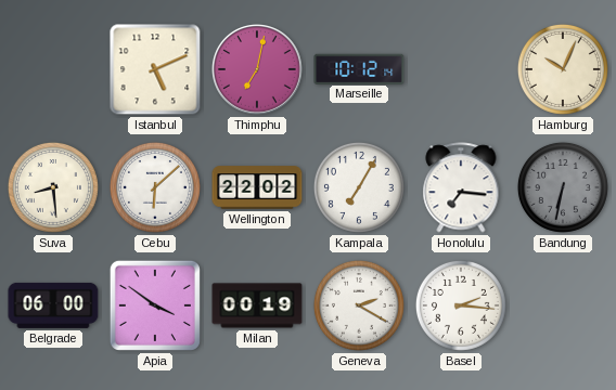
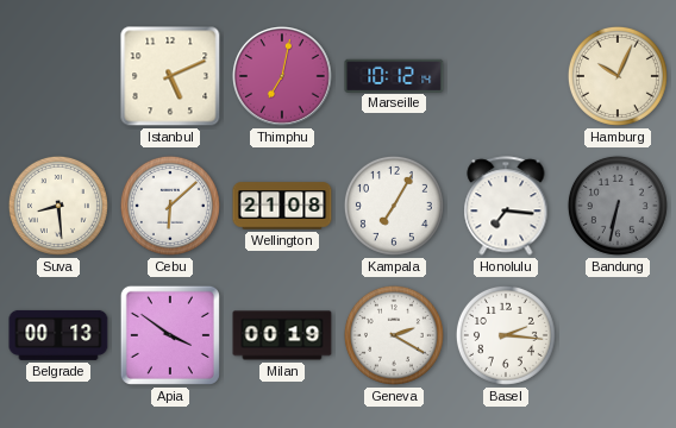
Wellington: 22:02 -> 21:08 (282, 206)
Belgrade: 06:00 -> 00:13 (58, 335)
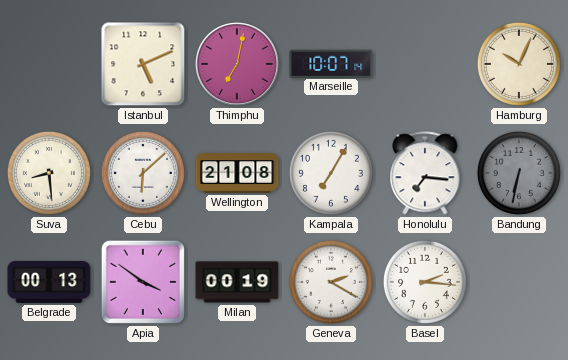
Marseille: 10:12 -> 10:07 (331, 63)
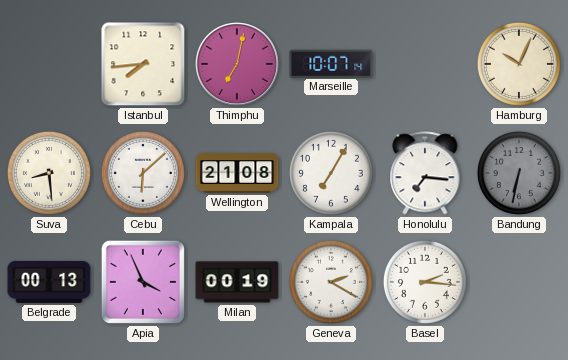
Istanbul: 5:11 -> 7:44 (143, 64)
Apia: 3:51 -> 3:56 (143, 282)
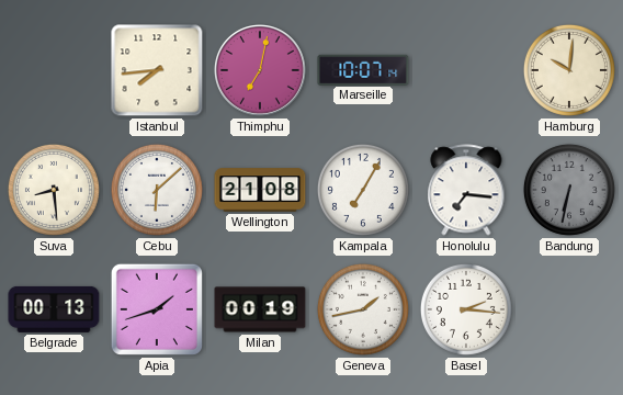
Hamburg: 10:04 -> 10:01 (569, 70)
Apia: 3:56 -> 1:42 (157, 309)
Geneva: 2:20 -> 1:43 (363, 309)
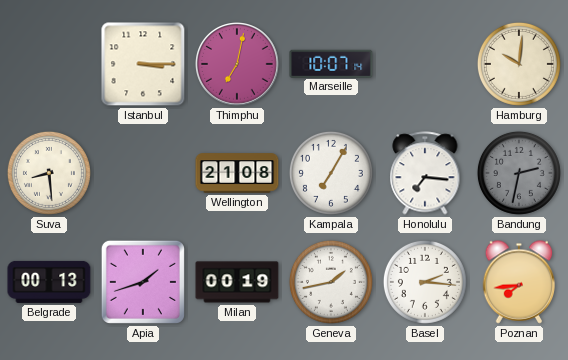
Istanbul: 7:44 -> 3:15 (143, 64)
Cebu: 6:08 -> none (157, 190)
Bandung: 6:32 -> 2:32 (519, 173)
Poznan: none -> 7:44 (519, 282)
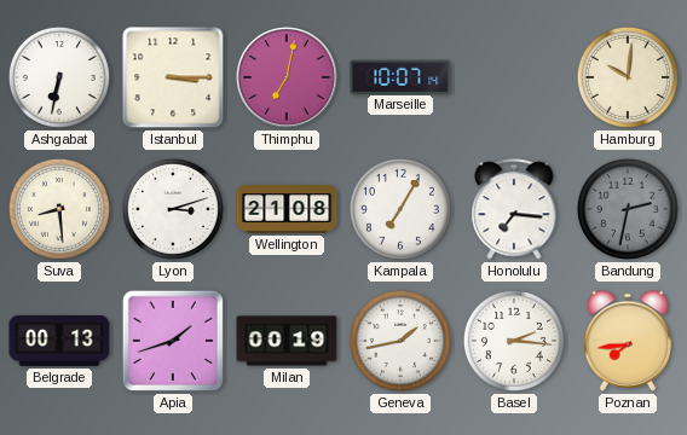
Ashgabat: none -> 6:32 (59, 77)
Lyon: none -> 3:12 (173, 209)
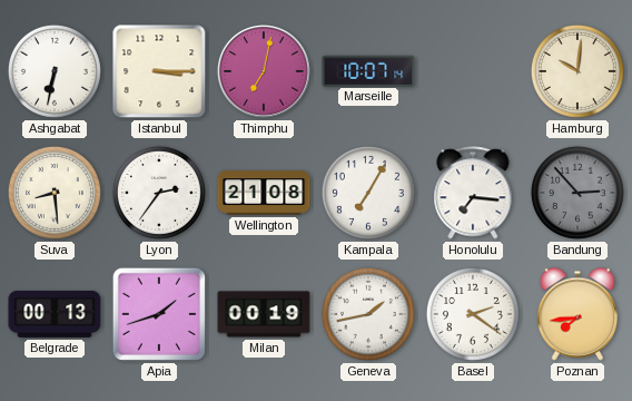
Lyon: 3:12 -> 2:36 (159, 193)
Bandung: 2:32 -> 2:53 (577, 193)
Basel: 2:16 -> 2:21 (473, 314)
